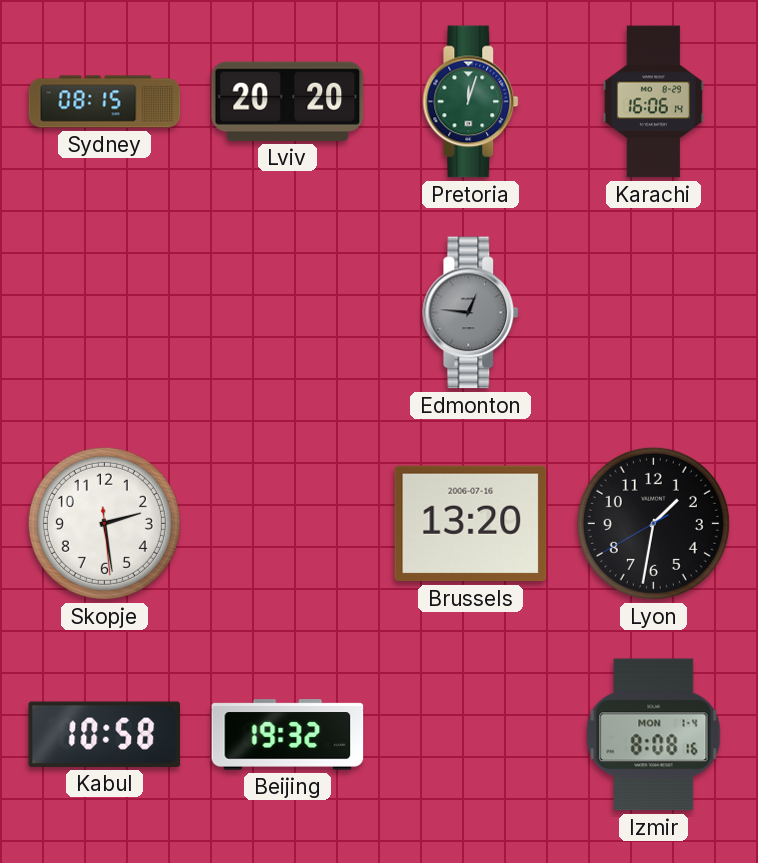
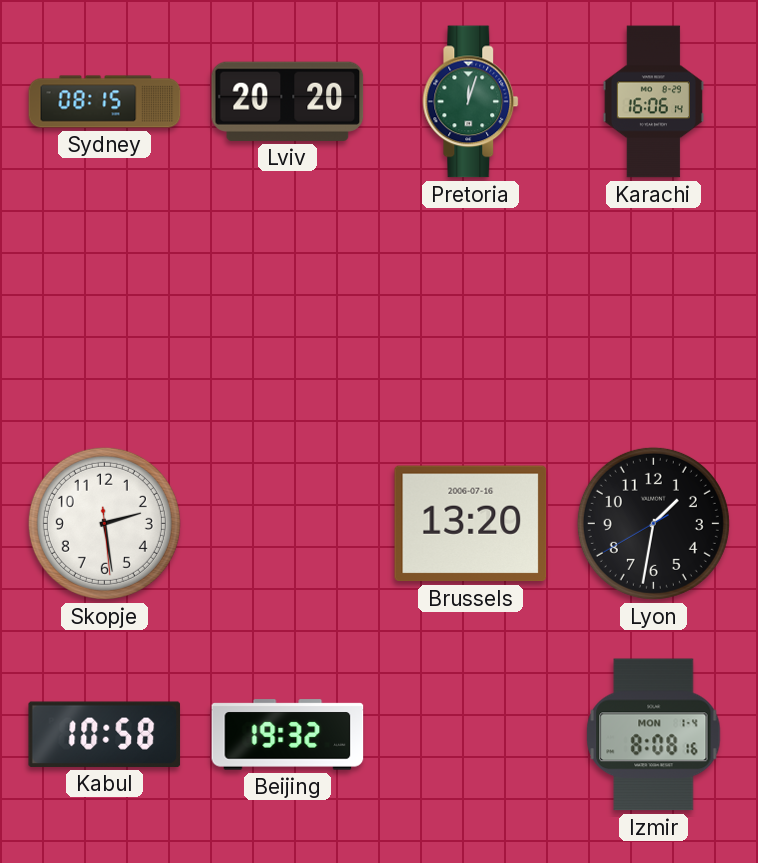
Edmonton: 12:46 -> none (471, 313)
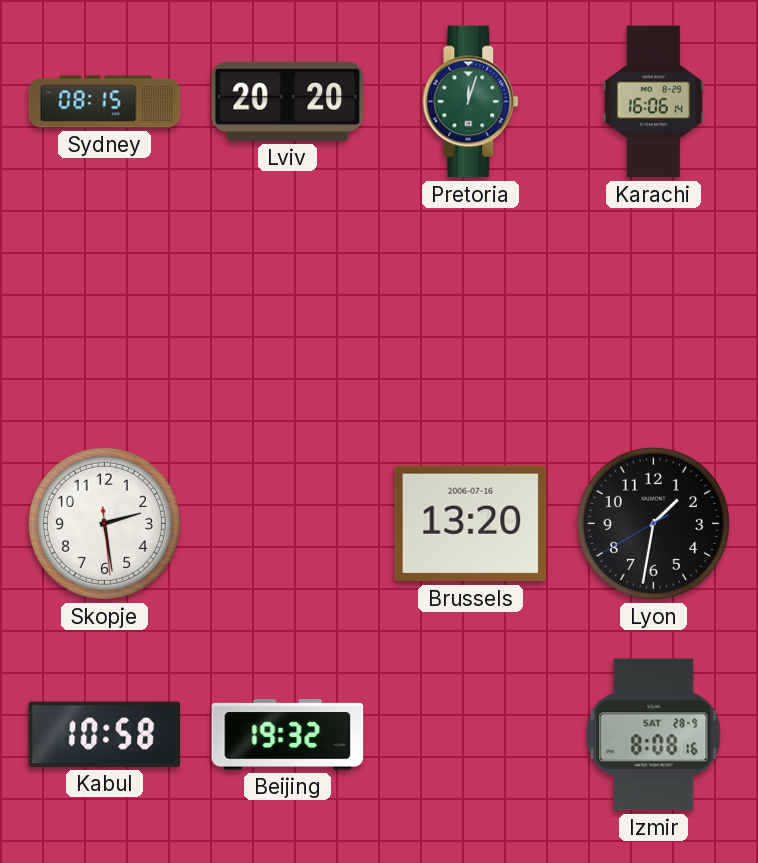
Izmir date: MON 1-4 -> SAT 28-9 (654, 735)
